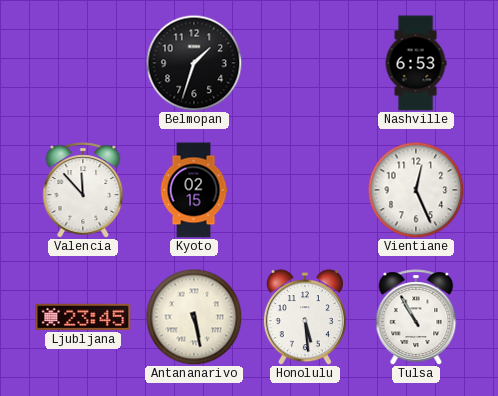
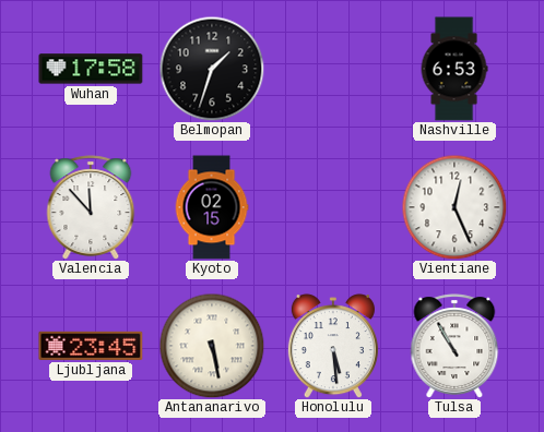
Wuhan: none -> 17:58 (91, 69)
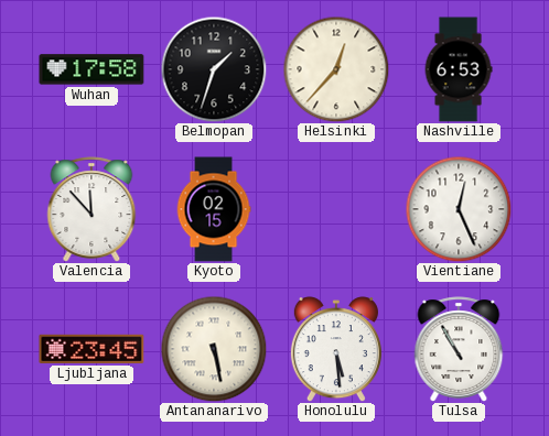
Helsinki: none -> 12:37 (336, 69)
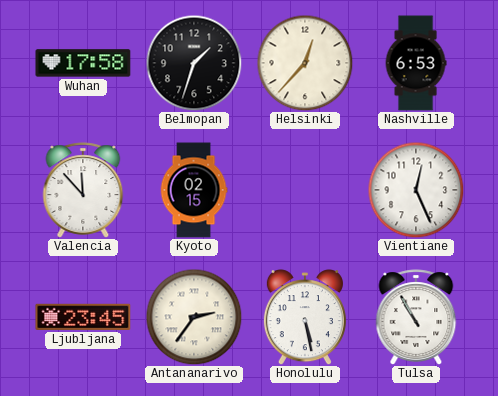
Antananarivo: 5:28 -> 2:36 (194, 317)
Honolulu: 5:29 -> 5:28 (305, 317)
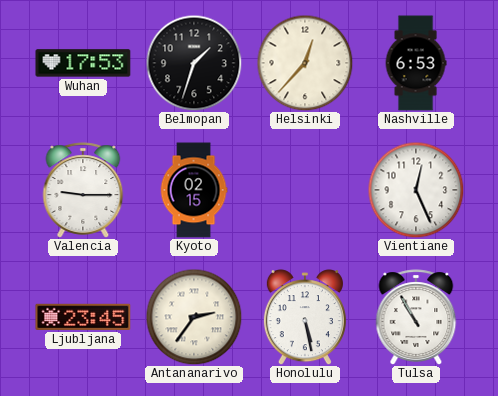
Wuhan: 17:58 -> 17:53 (83, 63)
Valencia: 11:53 -> 9:15 (83, 190)
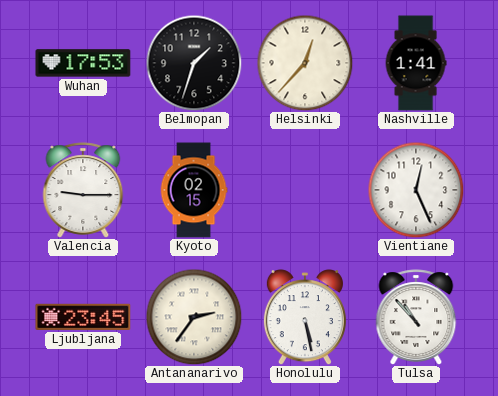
Nashville: 6:53 -> 1:41 (416, 63)
Tulsa: 10:55 -> 10:53 (416, 317)
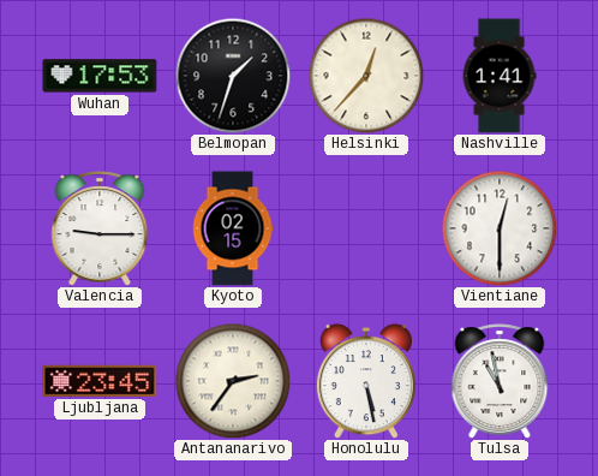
Vientiane: 12:26 -> 12:30 (500, 228)
Tulsa: 10:53 -> 10:58 (500, 381)
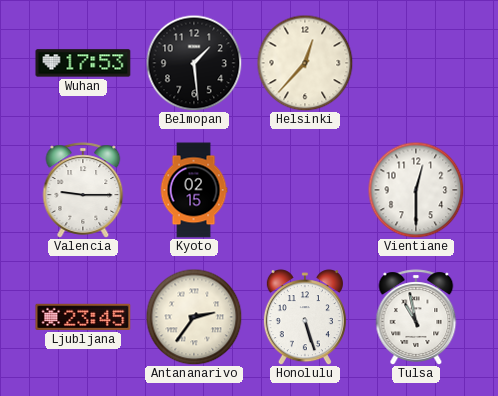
Belmopan: 1:33 -> 1:29 (194, 63)
Nashville: 1:41 -> none (500, 76)
Honolulu: 5:28 -> 5:27 (305, 317)
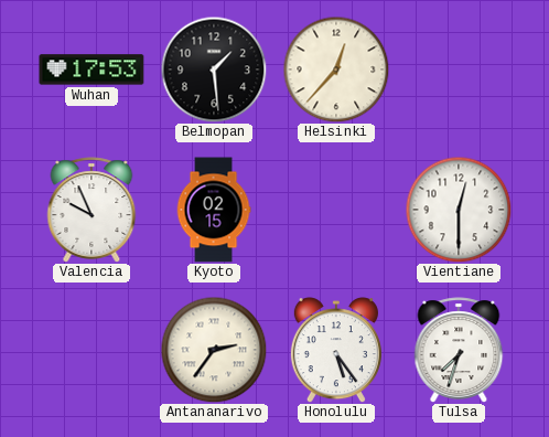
Valencia: 9:15 -> 9:56 (91, 210)
Ljubljana: 23:45 -> none (83, 317)
Honolulu: 5:27 -> 5:24 (336, 350)
Tulsa: 10:58 -> 7:33 (459, 350)
